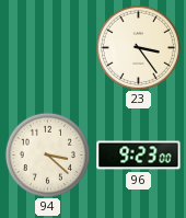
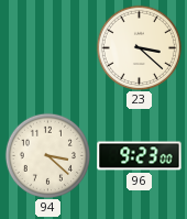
23: 3:24 -> 3:22 (139, 47)
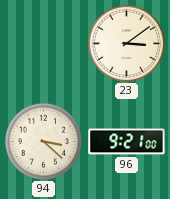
23: 3:22 -> 3:09 (126, 43)
96: 9:23 -> 9:21 (127, 142)
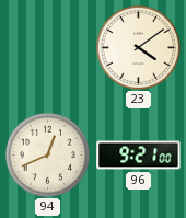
23: 3:09 -> 4:09 (138, 47)
94: 3:22 -> 12:41 (47, 154)
